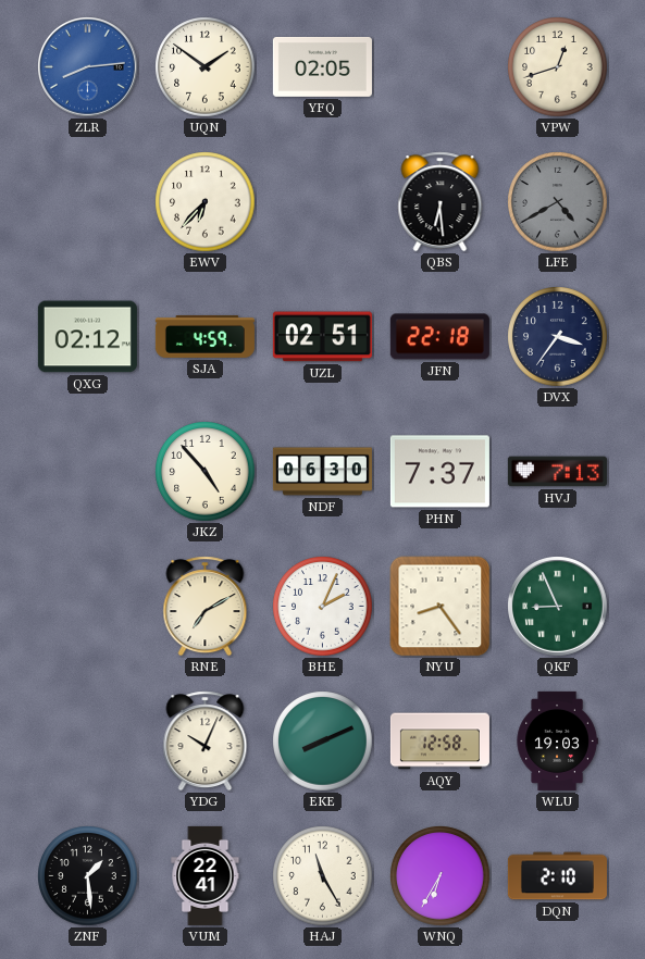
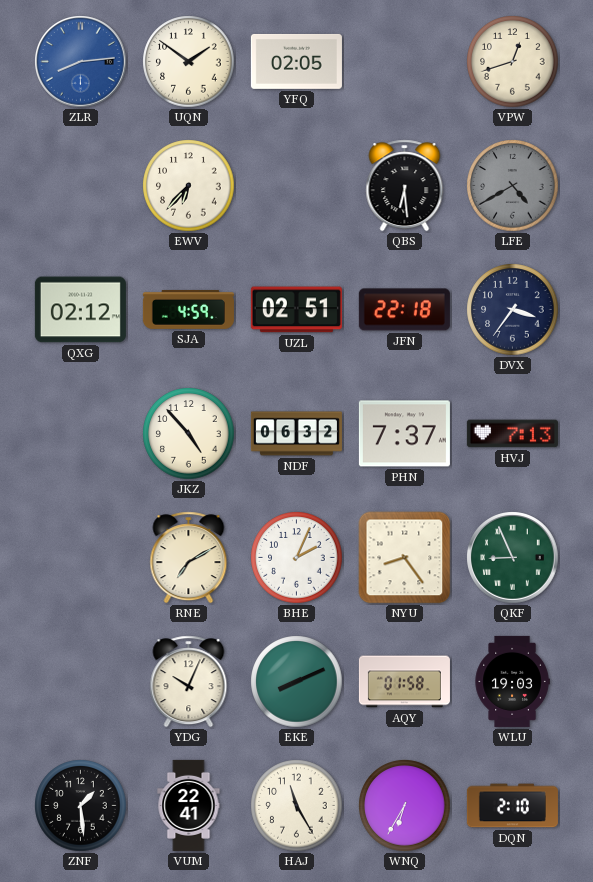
NDF: 06:30 -> 06:32 (296, 434)
AQY: 12:58 -> 01:58 (404, 682)
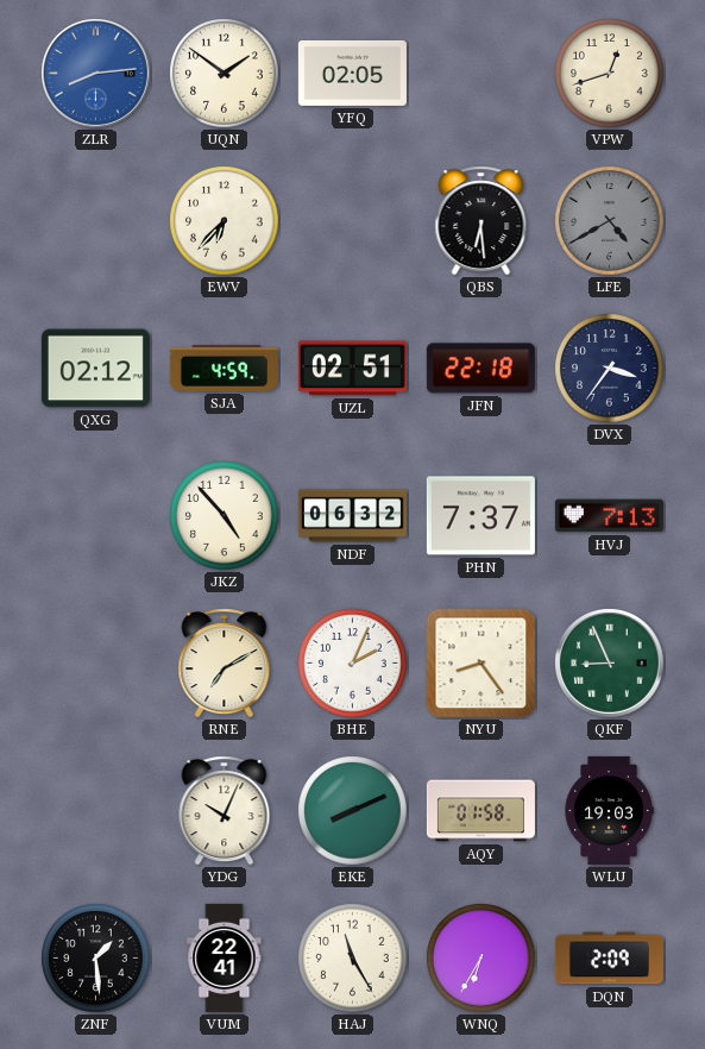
DQN: 2:10 -> 2:09 (609, 959)
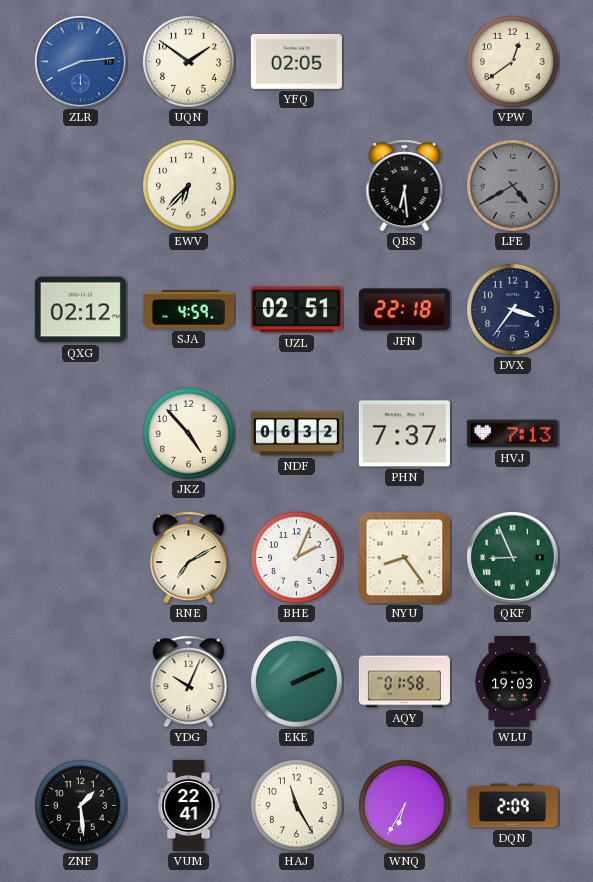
VPW: 12:42 -> 12:39 (513, 62)
EKE: 8:11 -> 2:11 (297, 682)
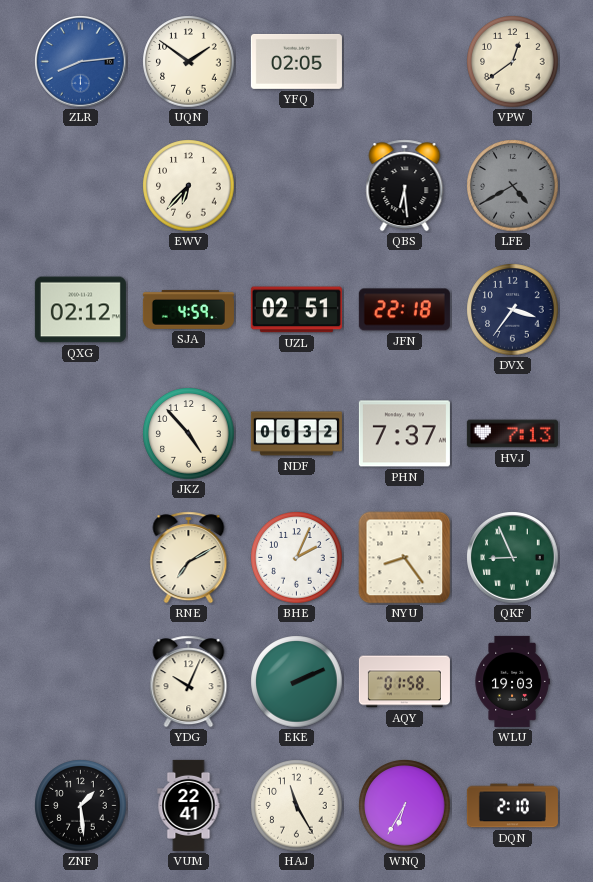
DQN: 2:09 -> 2:10 (512, 806)
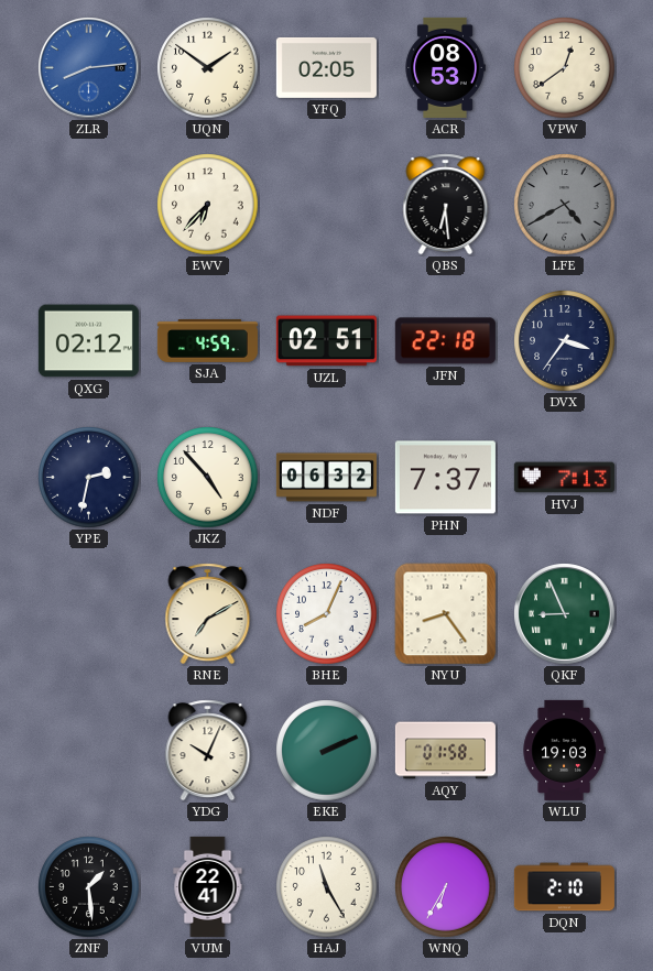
ACR: none -> 08:53 (445, 67)
YPE: none -> 2:32 (89, 478)
BHE: 2:04 -> 8:04 (327, 614)
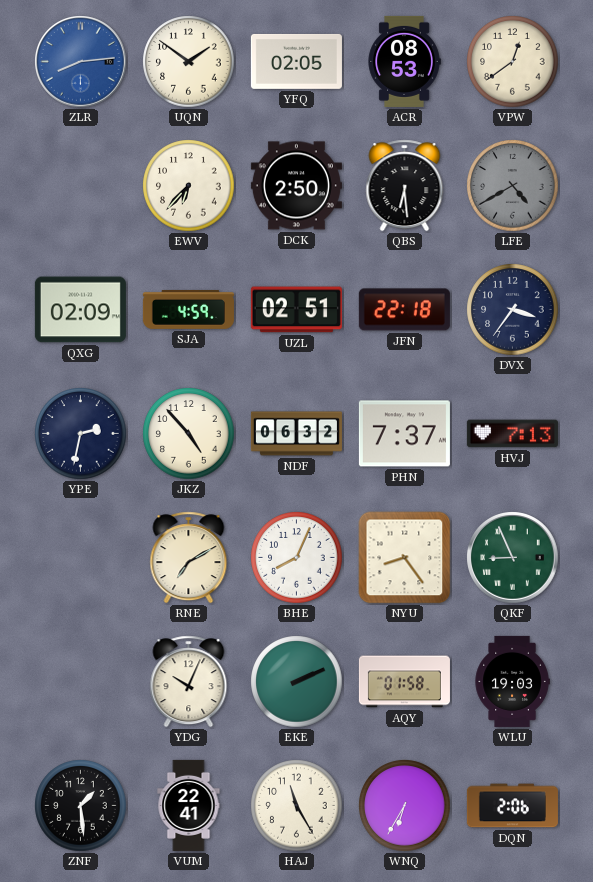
DCK: none -> 2:50 (296, 186)
QXG: 02:12 -> 02:09 (80, 310)
DQN: 2:10 -> 2:06 (512, 806)
